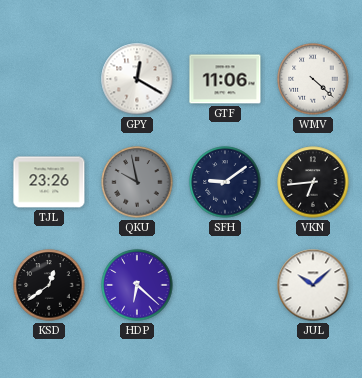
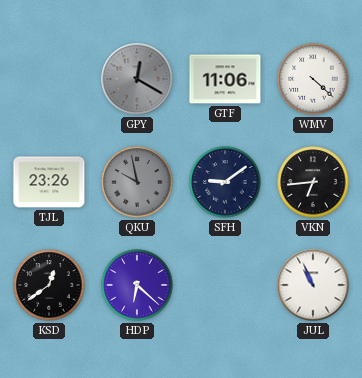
GPY dial: white -> grey (137, 79)
JUL: 10:08 -> 10:56 (313, 285)
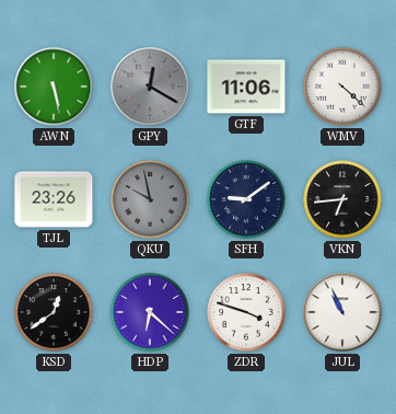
AWN: none -> 5:28 (54, 87)
ZDR: none -> 3:48 (246, 312)
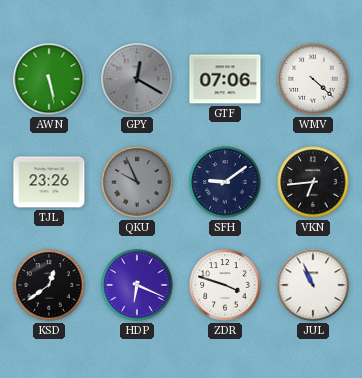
GTF: 11:06 -> 07:06 (225, 79)
QKU: 9:58 -> 9:56 (137, 182)
HDP: 6:22 -> 6:19 (137, 285)
